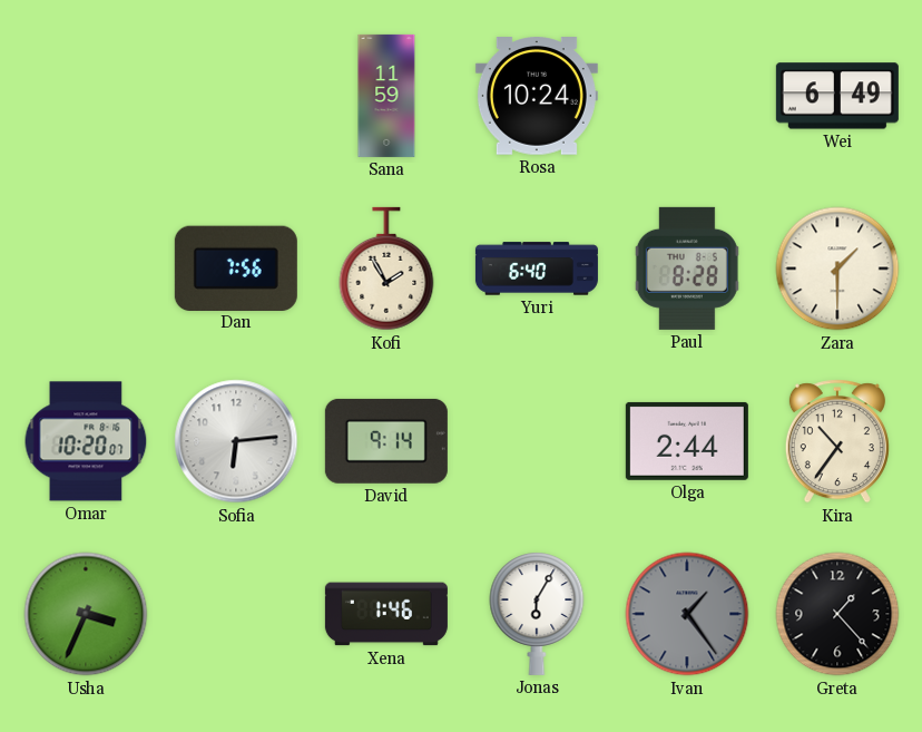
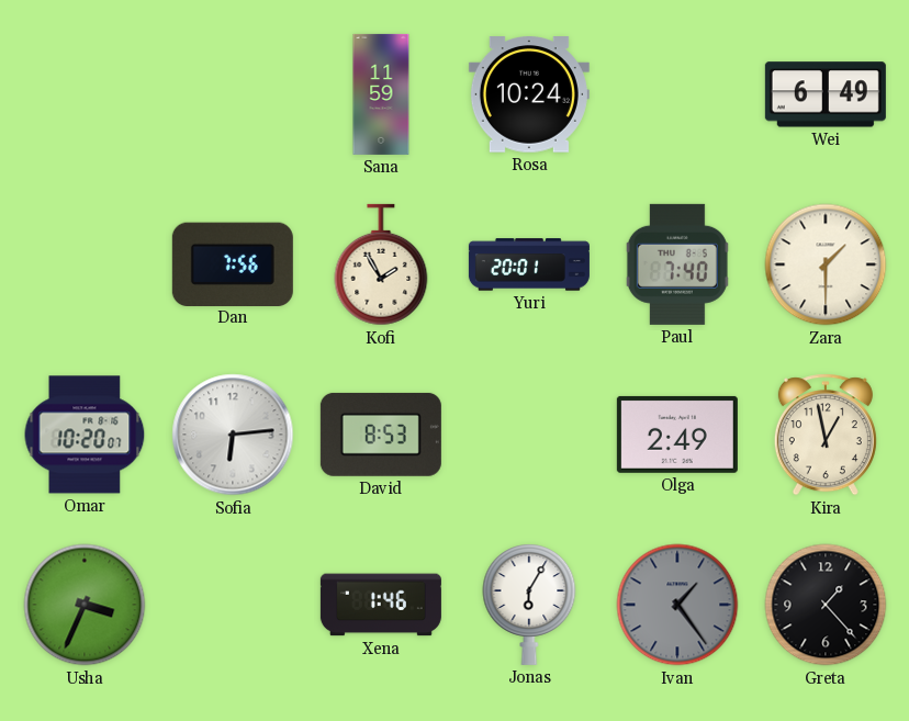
Yuri: 6:40 -> 20:01 (529, 264)
Paul: 8:28 -> 7:40 (677, 264)
David: 9:14 -> 8:53 (381, 435)
Olga: 2:44 -> 2:49 (677, 435)
Kira: 10:36 -> 12:58 (826, 435)
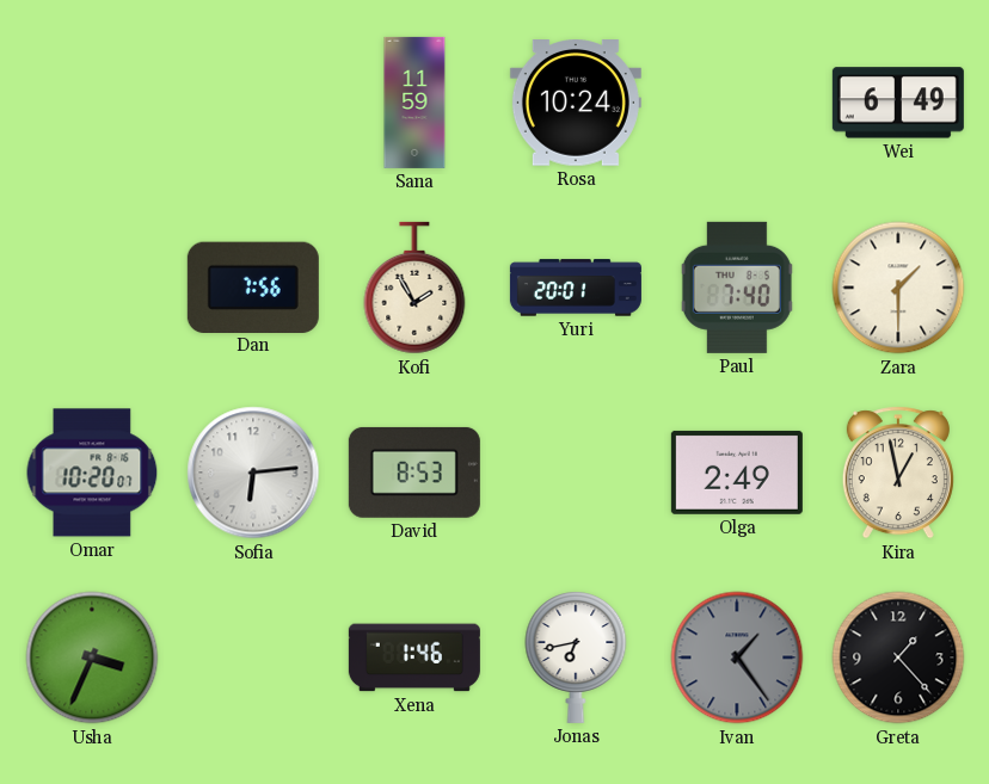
Jonas: 6:05 -> 6:43 (576, 658)
